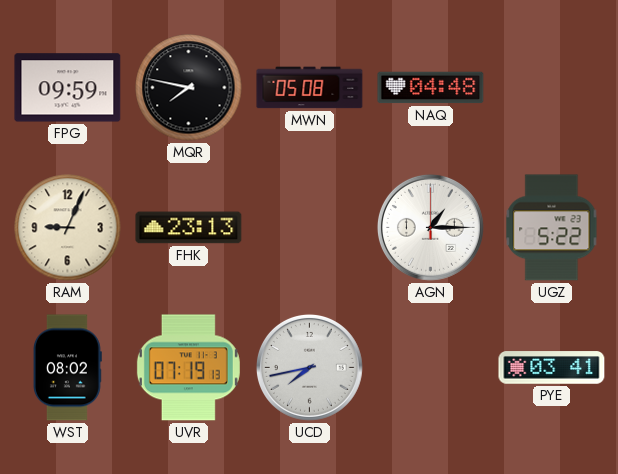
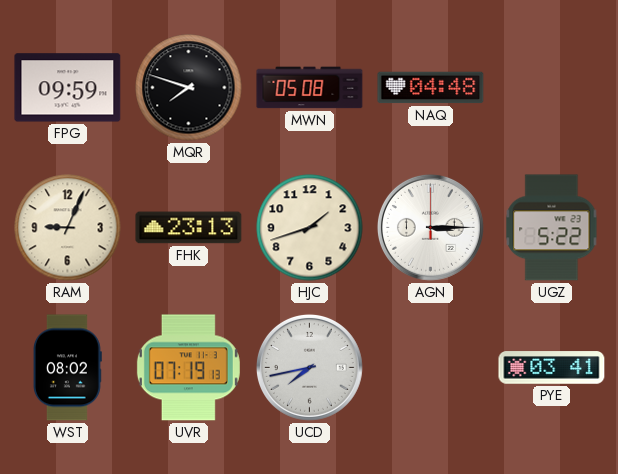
MQR: 7:47 -> 7:48 (189, 88)
HJC: none -> 1:42 (310, 228)
AGN: 1:15 -> 3:15 (430, 227)
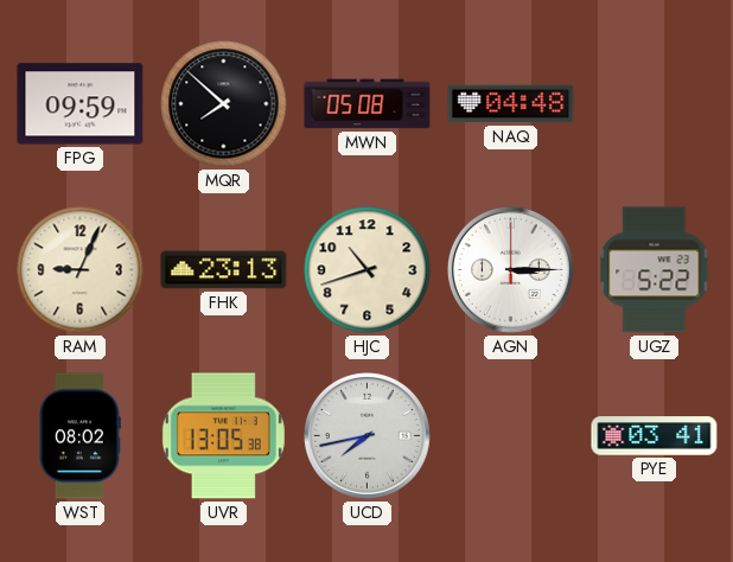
MQR: 7:48 -> 7:52 (224, 104)
HJC: 1:42 -> 10:42 (368, 270)
UVR: 07:19 -> 13:05 (223, 436)
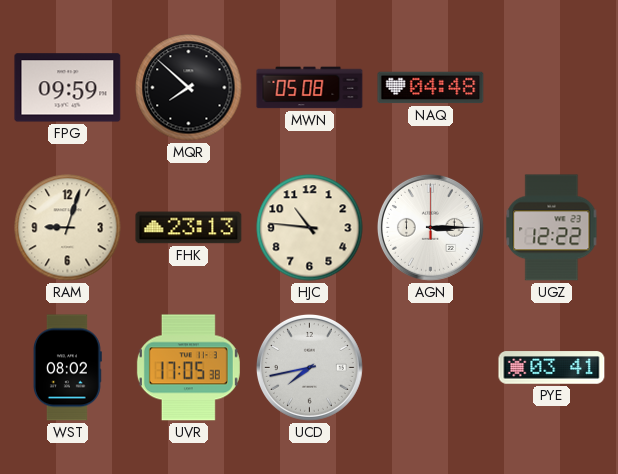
RAM: 9:04 -> 9:03 (68, 228)
HJC: 10:42 -> 10:46 (310, 228)
UGZ: 5:22 -> 12:22 (552, 228)
UVR: 13:05 -> 17:05 (188, 368)
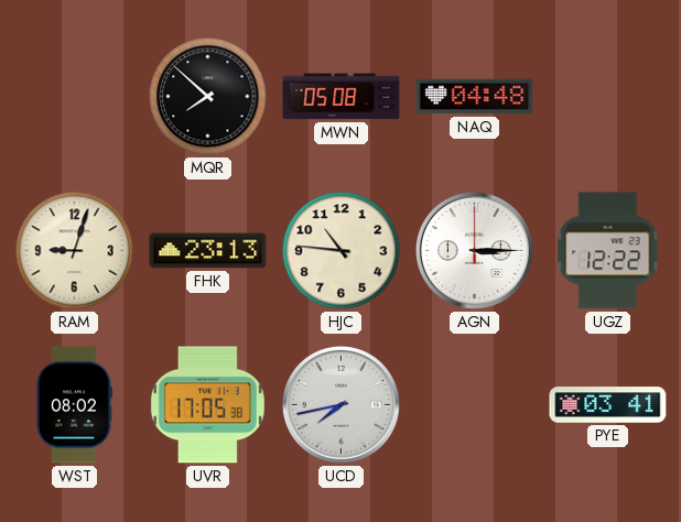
FPG: 09:59 -> none (68, 88)
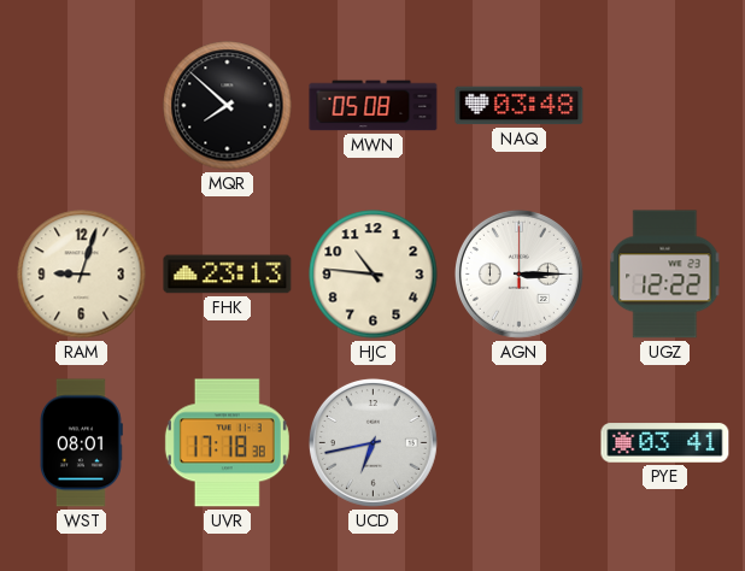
NAQ: 04:48 -> 03:48 (520, 106)
WST: 08:02 -> 08:01 (81, 443)
UVR: 17:05 -> 17:18 (227, 443)
UCD: 7:43 -> 6:43 (372, 442)
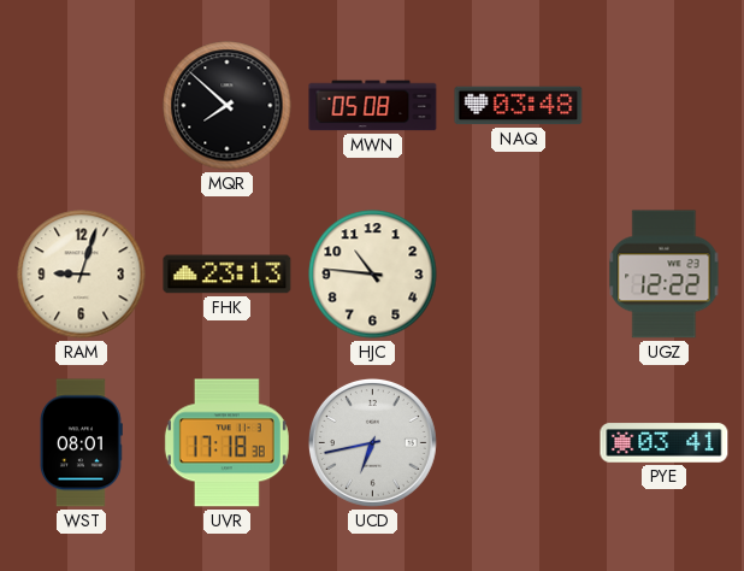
AGN: 3:15 -> none (518, 273)
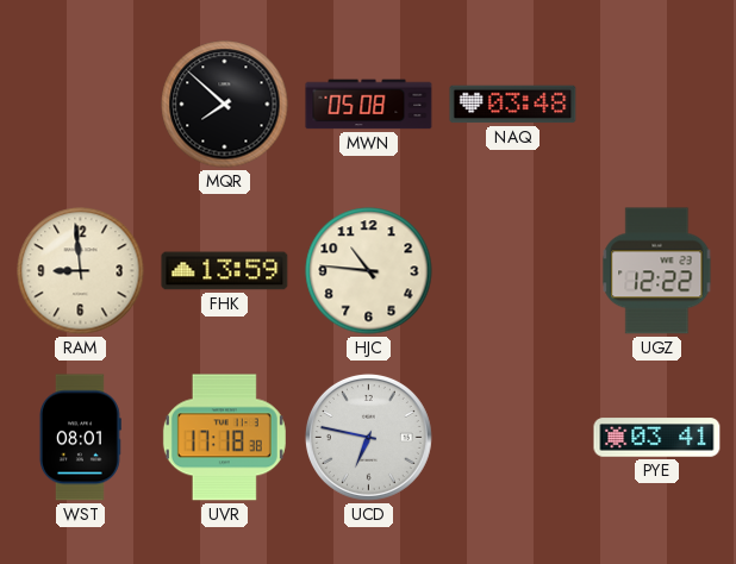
RAM: 9:03 -> 8:59 (81, 271)
FHK: 23:13 -> 13:59 (225, 271)
UCD: 6:43 -> 6:47 (368, 437)
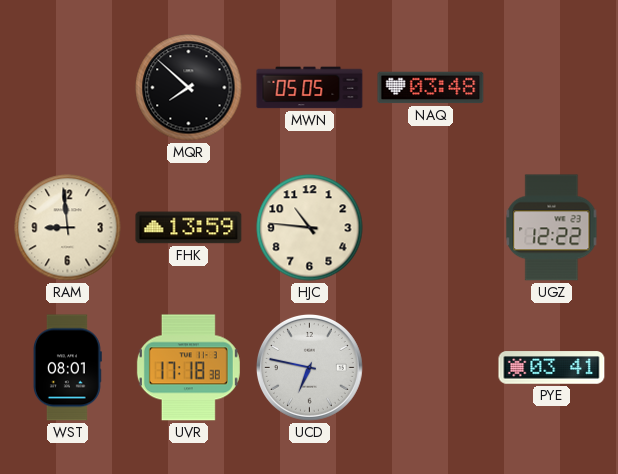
MWN: 05:08 -> 05:05 (310, 88)
